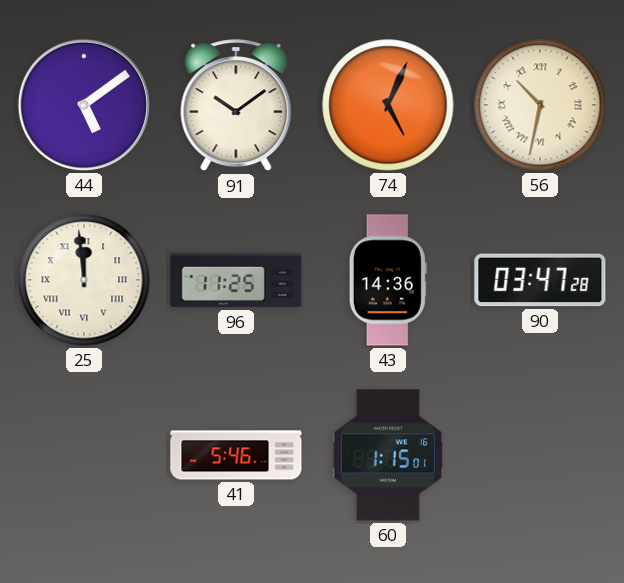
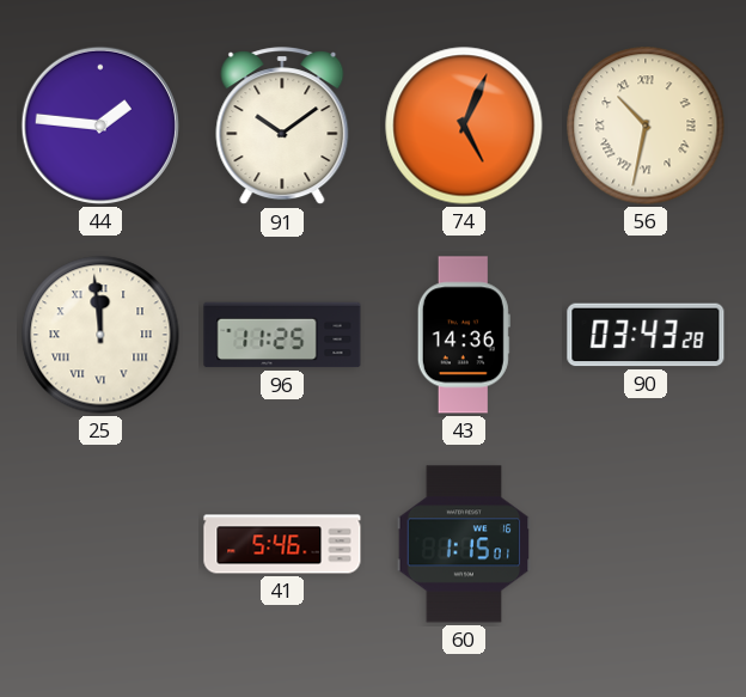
44: 5:09 -> 1:46 (100, 126)
90: 03:47 -> 03:43 (646, 335)
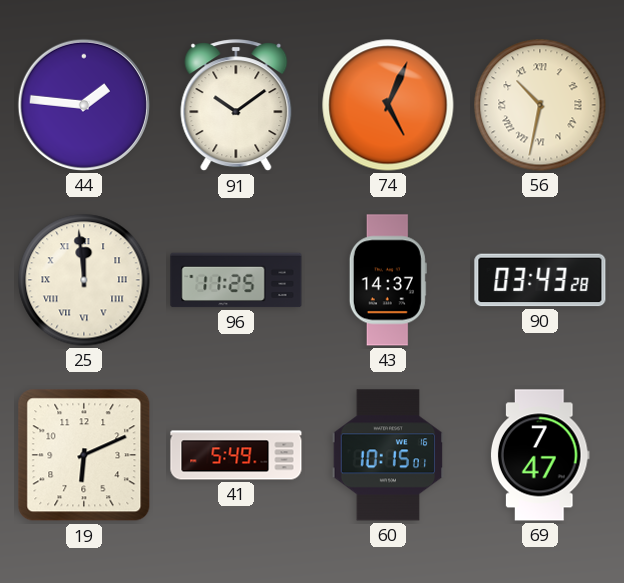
43: 14:36 -> 14:37 (388, 280)
19: none -> 6:11 (84, 455)
41: 5:46 -> 5:49 (236, 455)
60: 1:15 -> 10:15 (388, 455)
69: none -> 7:47 (540, 455)
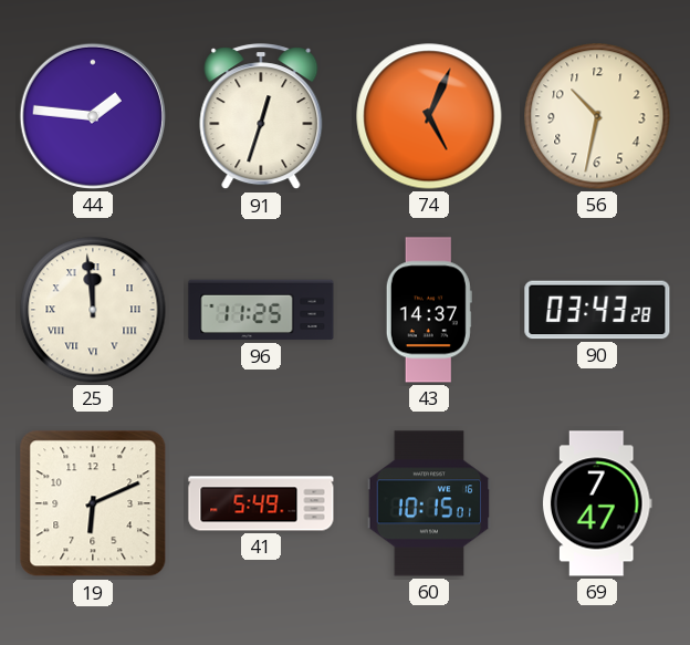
91: 10:09 -> 12:33 (261, 117)
56 numerals: Roman -> Arabic (597, 116)
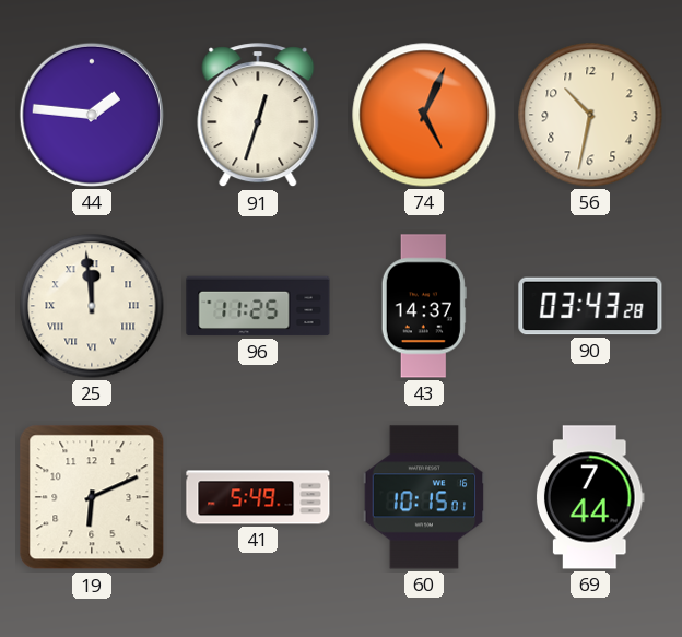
69: 7:47 -> 7:44 (590, 497)
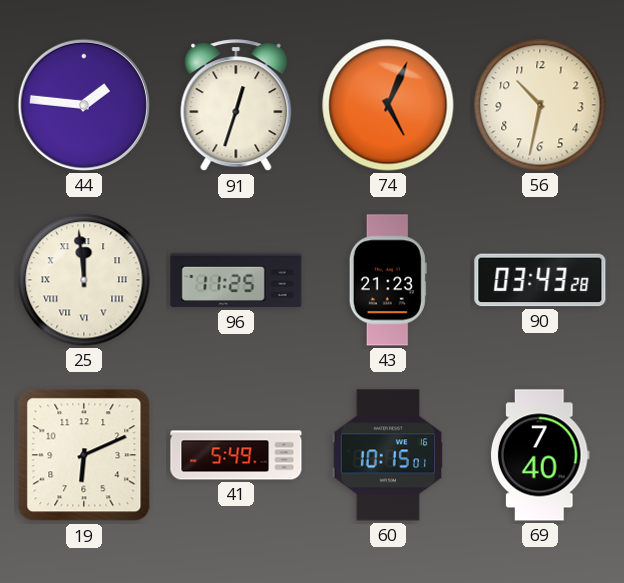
43: 14:37 -> 21:23 (388, 280)
69: 7:44 -> 7:40 (540, 455)
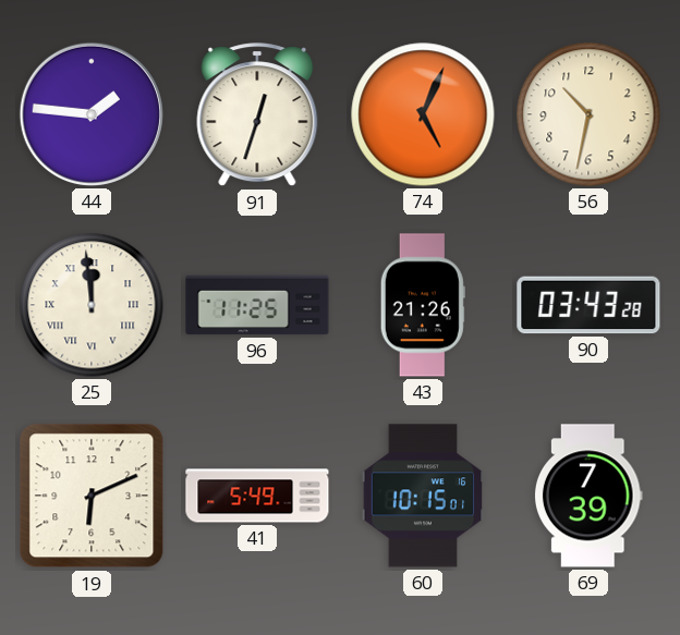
43: 21:23 -> 21:26 (423, 305)
69: 7:40 -> 7:39 (588, 496)
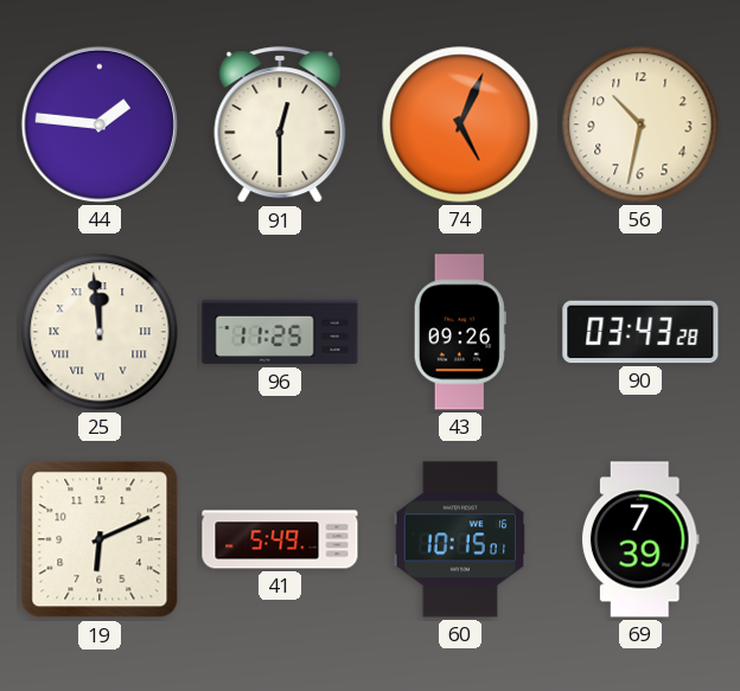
91: 12:33 -> 12:30 (280, 126)
43: 21:26 -> 09:26 (460, 332)
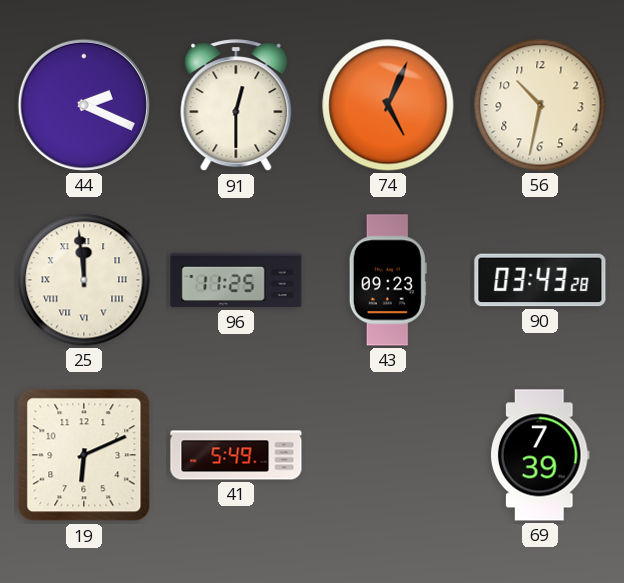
44: 1:46 -> 2:19 (84, 105)
43: 09:26 -> 09:23 (388, 280)
60: 10:15 -> none (460, 539)
